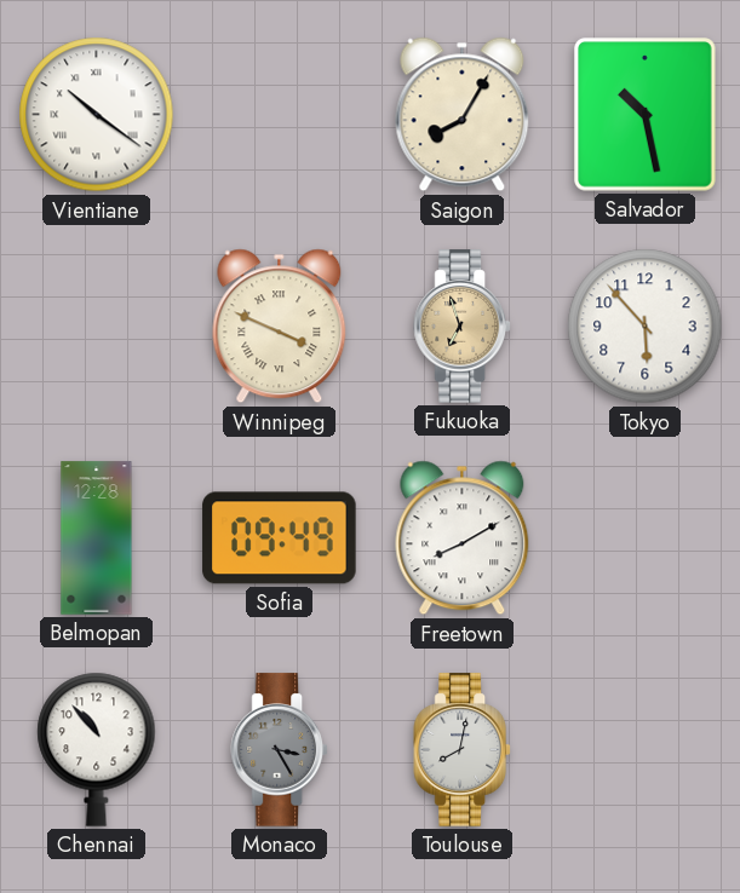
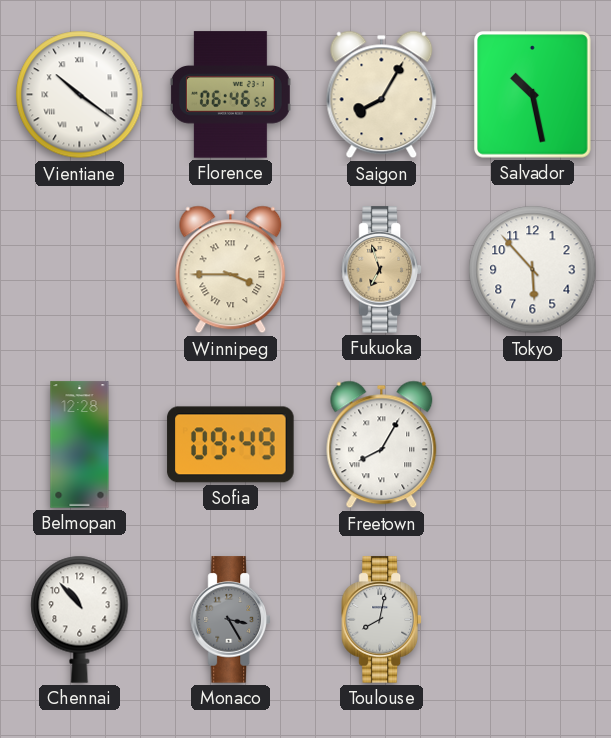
Florence: none -> 06:46 (230, 95)
Winnipeg: 3:49 -> 3:45 (231, 270)
Freetown: 8:10 -> 8:05 (382, 445)
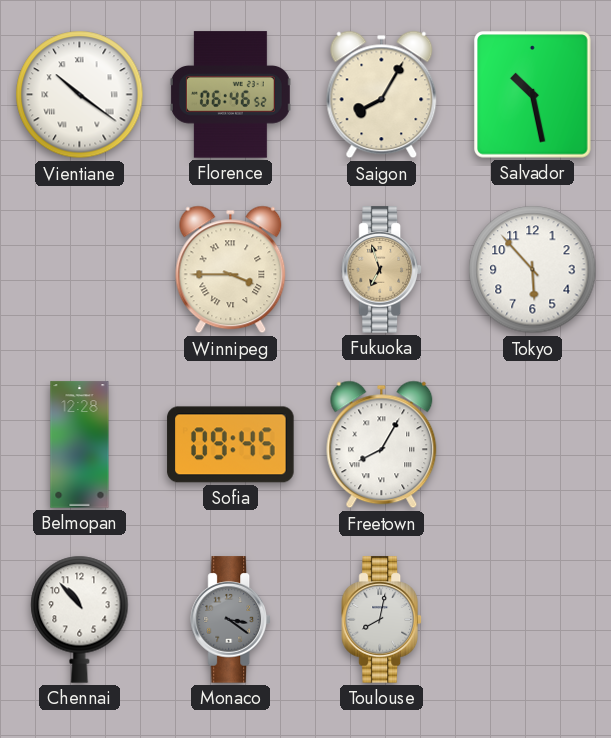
Sofia: 09:49 -> 09:45 (231, 445)
Monaco: 3:25 -> 3:21 (230, 620)
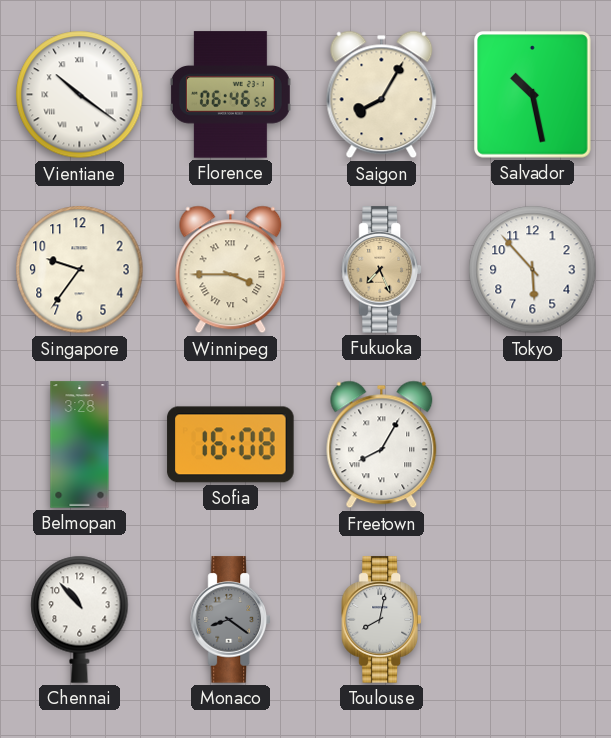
Singapore: none -> 9:36 (80, 270)
Fukuoka: 6:57 -> 7:26 (381, 270)
Belmopan: 12:28 -> 3:28 (80, 445)
Sofia: 09:45 -> 16:08 (231, 445)
Monaco: 3:21 -> 8:21 (230, 620)
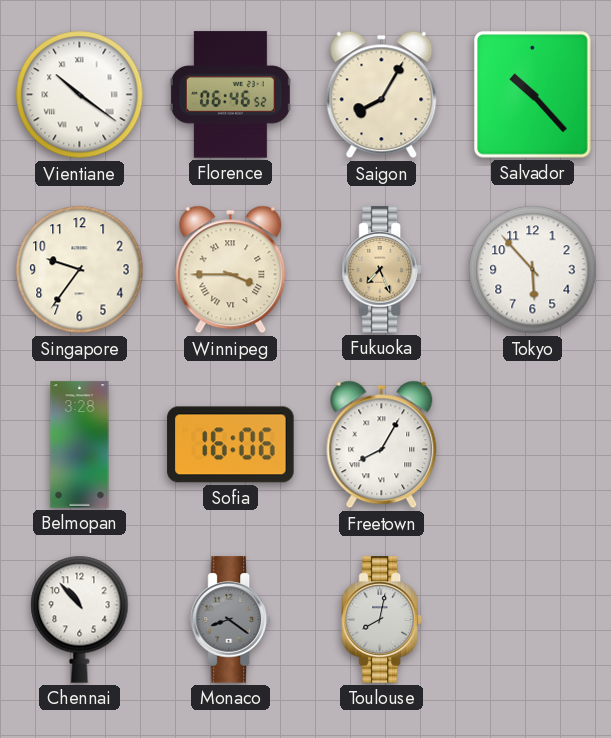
Salvador: 10:28 -> 10:23 (533, 95)
Sofia: 16:08 -> 16:06 (231, 445)
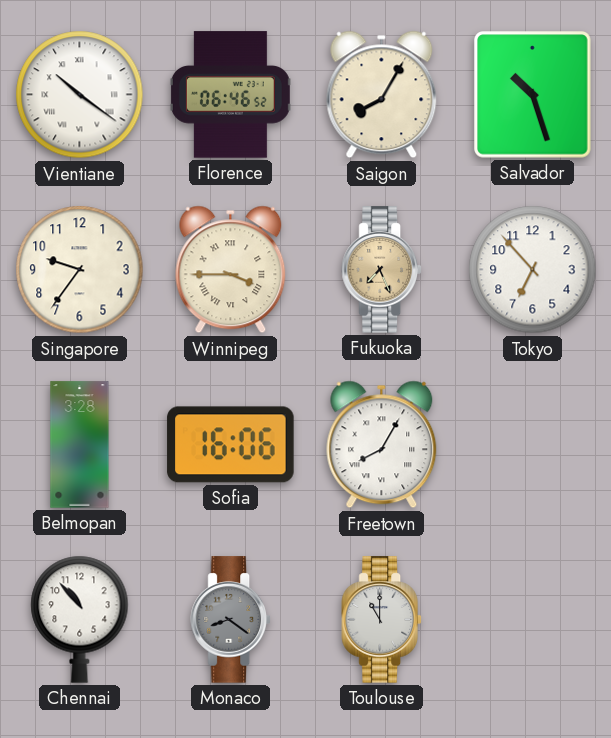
Salvador: 10:23 -> 10:27 (533, 95)
Tokyo: 5:53 -> 6:53 (533, 270)
Toulouse: 8:02 -> 11:00 (381, 620)
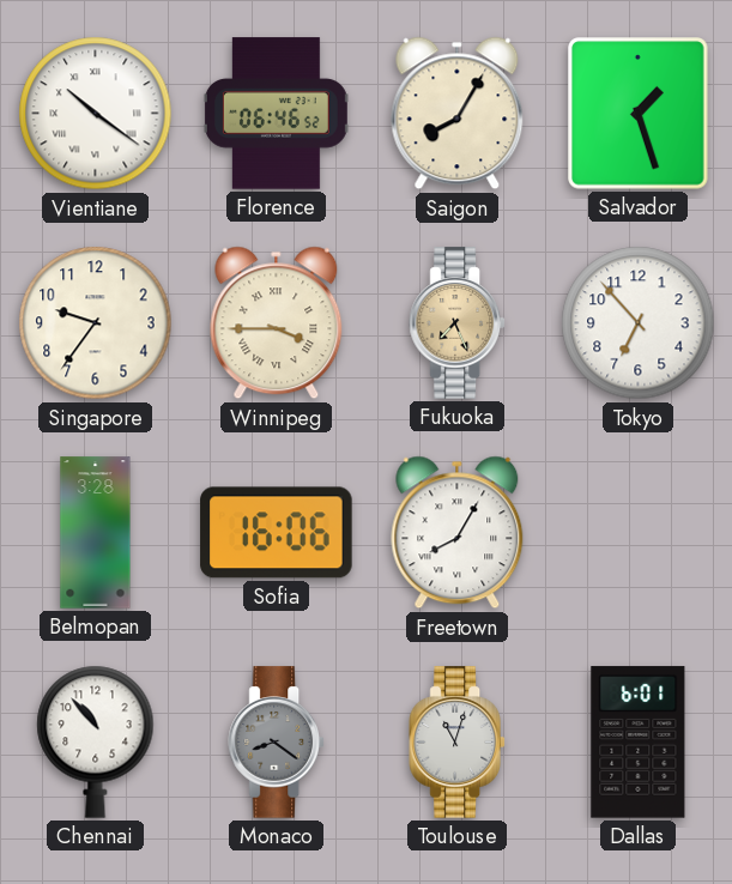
Salvador: 10:27 -> 1:27 (639, 114)
Toulouse: 11:00 -> 11:03 (456, 743)
Dallas: none -> 6:01 (639, 743)
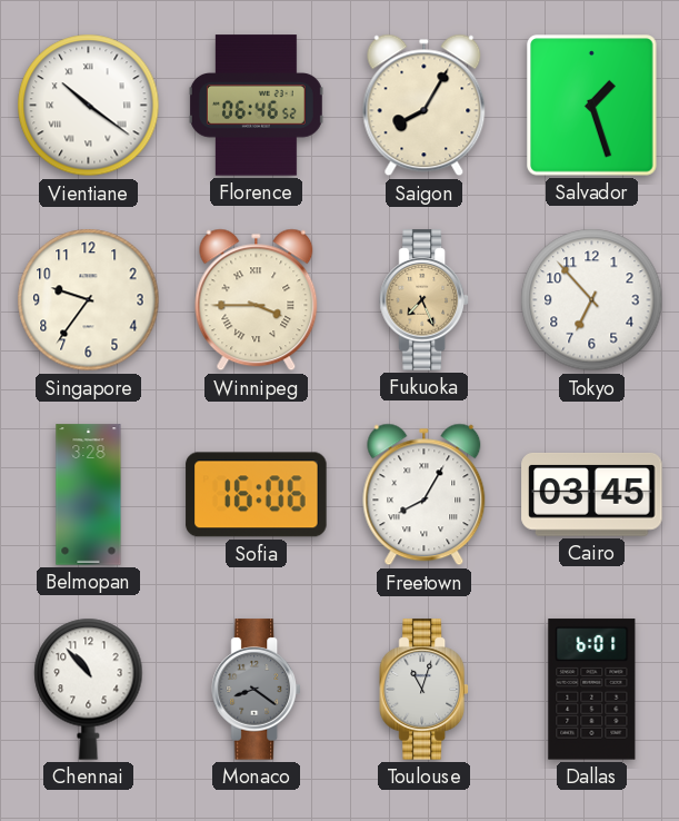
Cairo: none -> 03:45 (592, 494)
